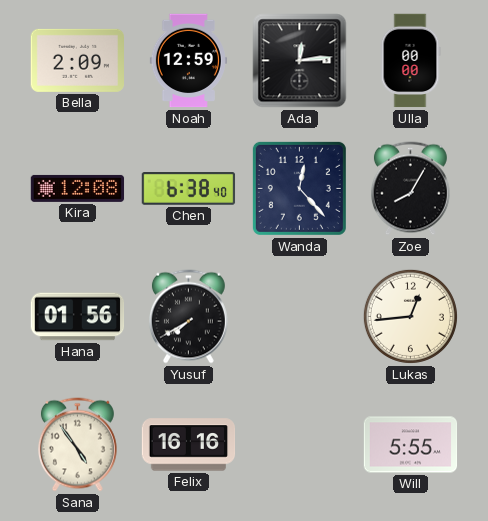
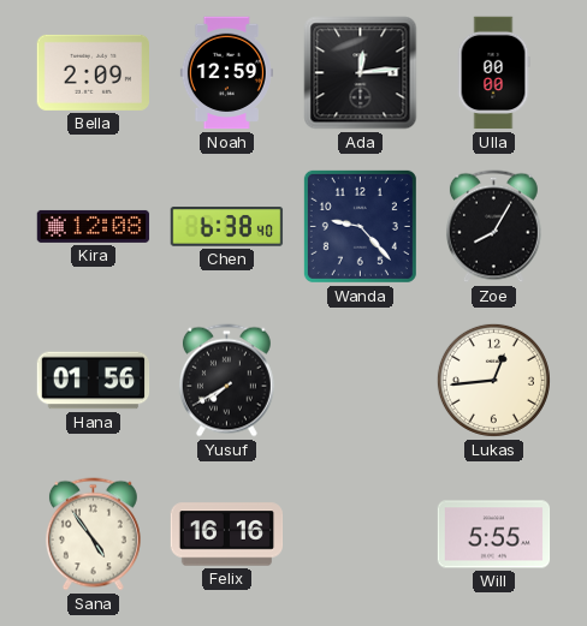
Wanda: 12:23 -> 9:23 (360, 226)
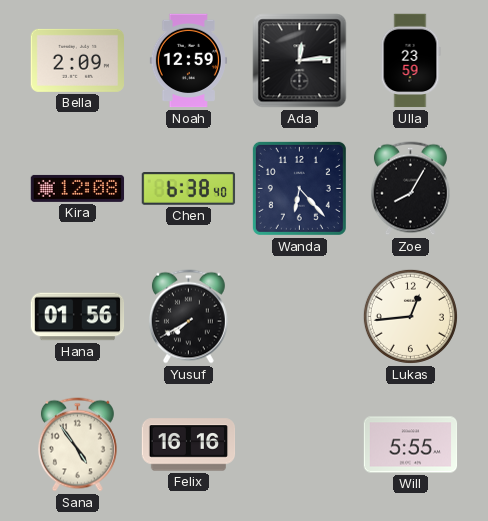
Ulla: 00:00 -> 23:59 (410, 61)
Wanda: 9:23 -> 6:23 (299, 188)
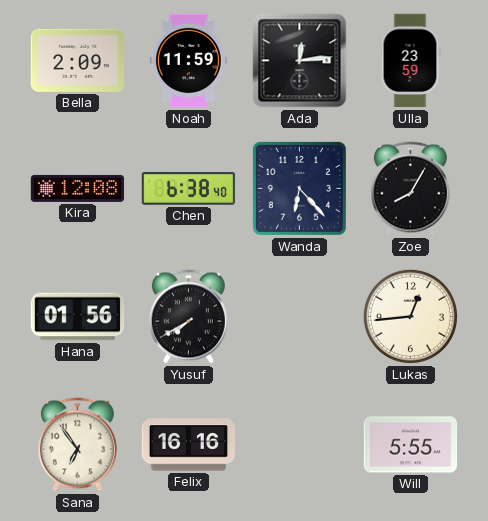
Noah: 12:59 -> 11:59 (188, 61)
Sana: 4:54 -> 6:54 (77, 445)
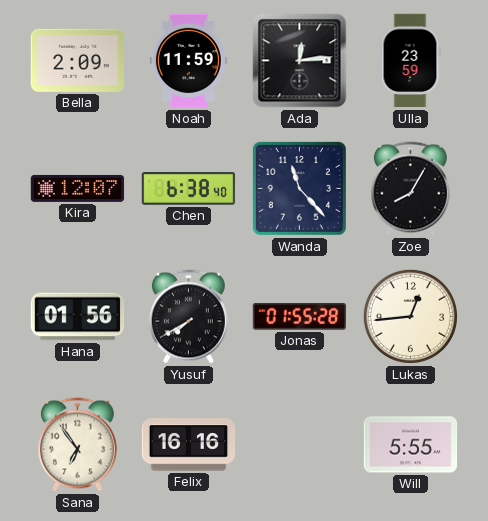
Kira: 12:08 -> 12:07 (78, 188)
Wanda: 6:23 -> 11:23 (299, 188)
Jonas: none -> 01:55 (299, 316)
